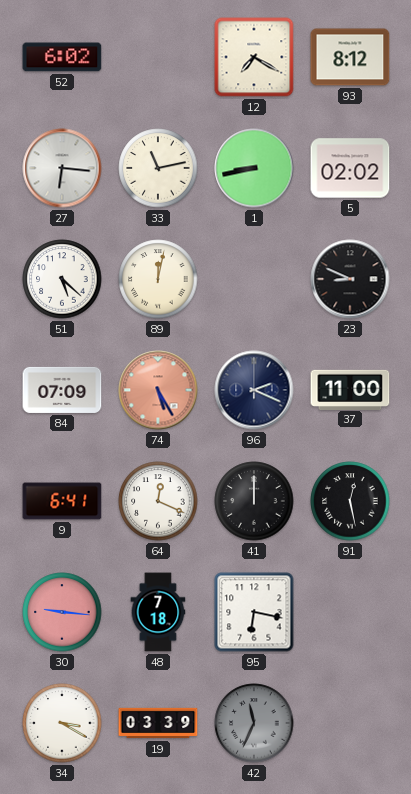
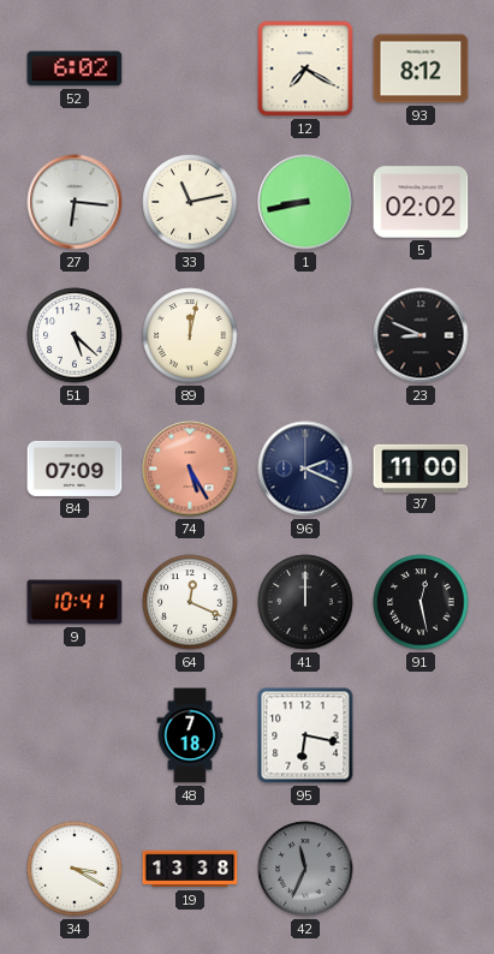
9: 6:41 -> 10:41 (75, 602)
30: 9:16 -> none (62, 612)
19: 03:39 -> 13:38 (190, 869)
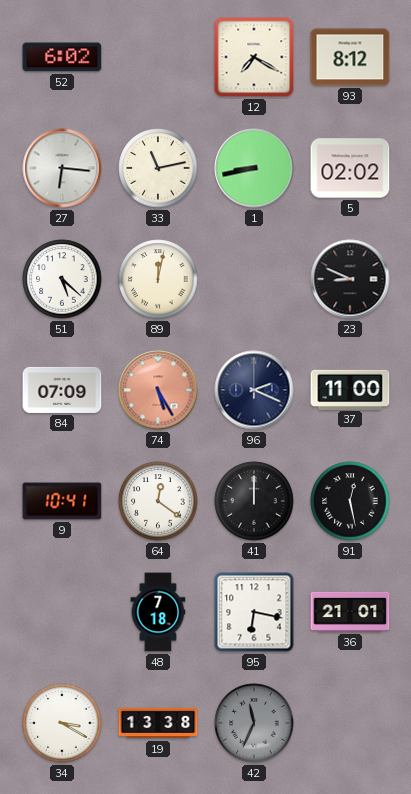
64: 12:19 -> 12:21 (158, 501)
36: none -> 21:01 (350, 612)
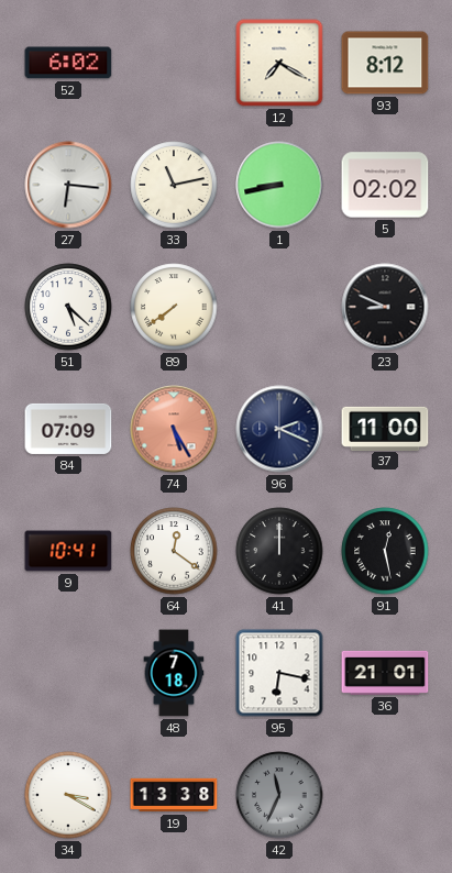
89: 12:02 -> 7:39 (174, 307)
